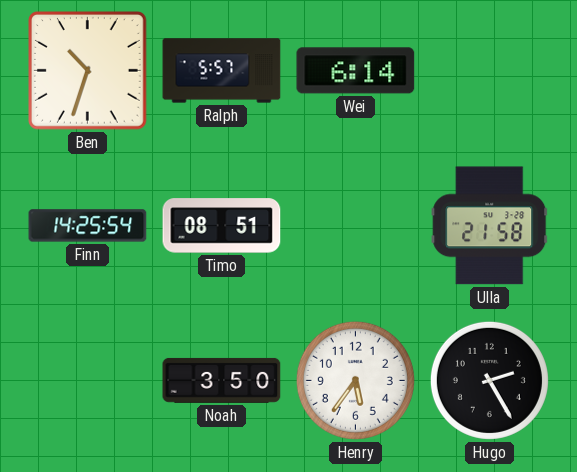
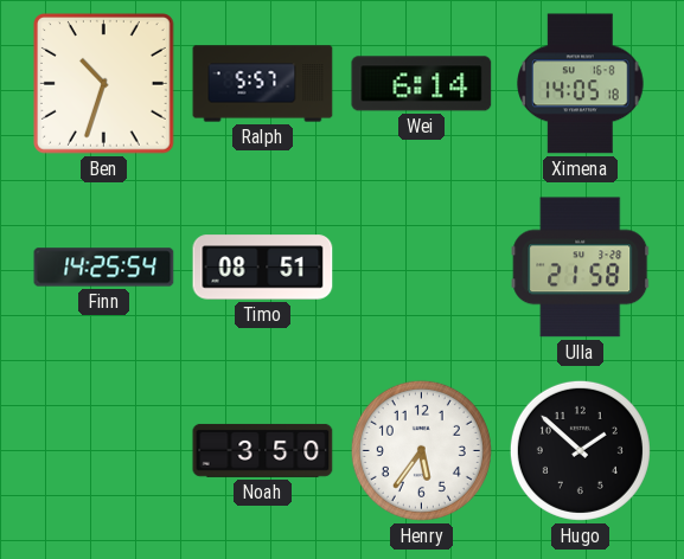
Ximena: none -> 14:05 (581, 84)
Hugo: 2:25 -> 1:52 (580, 450)
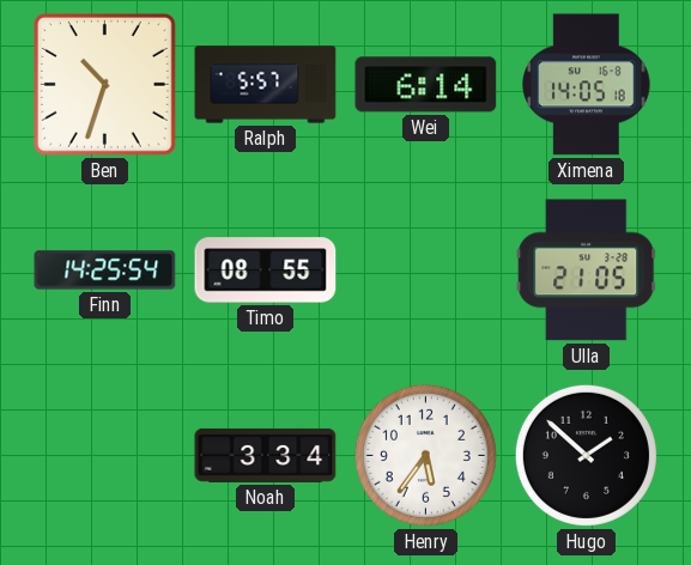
Timo: 08:51 -> 08:55 (266, 271)
Ulla: 21:58 -> 21:05 (587, 271)
Noah: 3:50 -> 3:34 (266, 455)
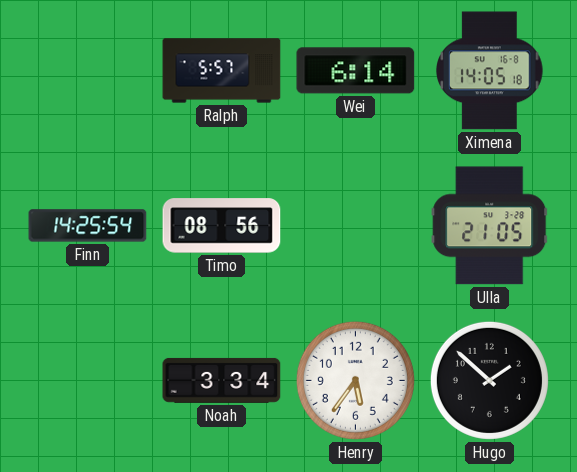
Ben: 10:33 -> none (105, 85)
Timo: 08:55 -> 08:56 (222, 226)
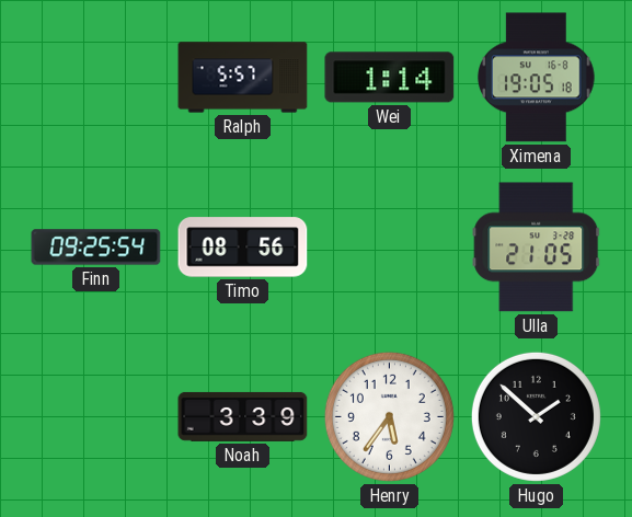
Wei: 6:14 -> 1:14 (390, 78)
Ximena: 14:05 -> 19:05 (537, 78)
Finn: 14:25 -> 09:25 (96, 248)
Noah: 3:34 -> 3:39 (243, 416)
